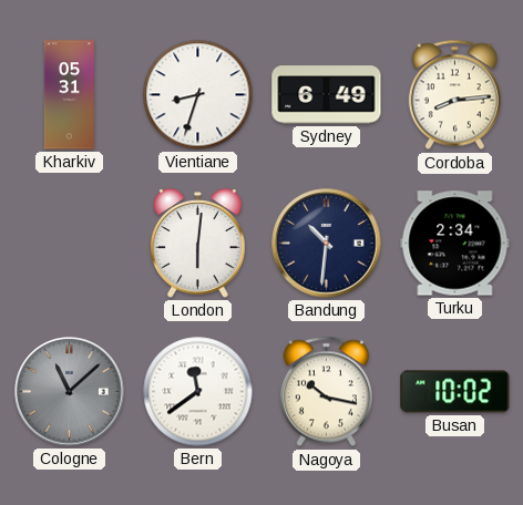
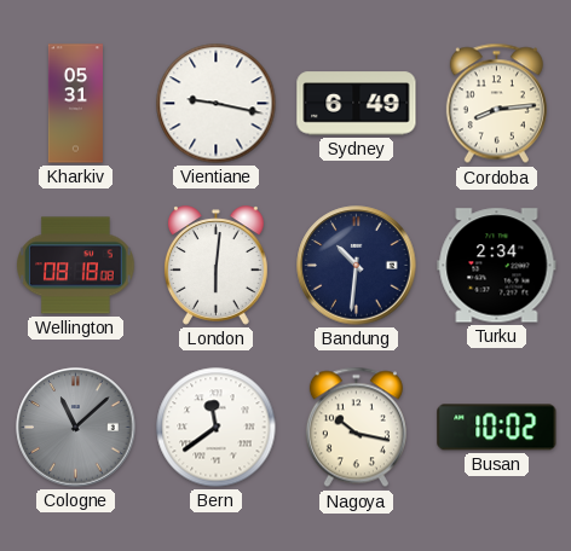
Vientiane: 8:33 -> 9:17 (217, 104)
Wellington: none -> 08:18 (76, 266)
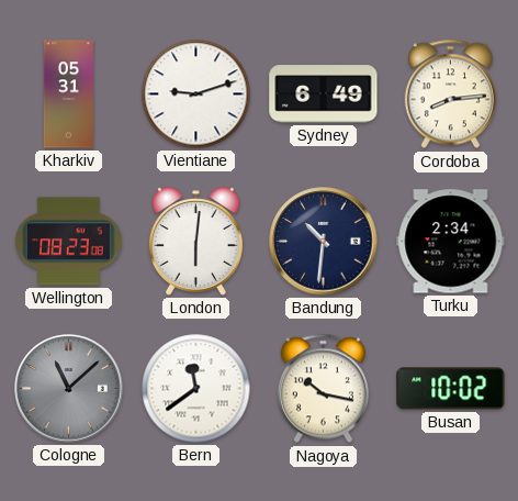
Vientiane: 9:17 -> 9:12 (196, 94)
Wellington: 08:18 -> 08:23 (69, 242)
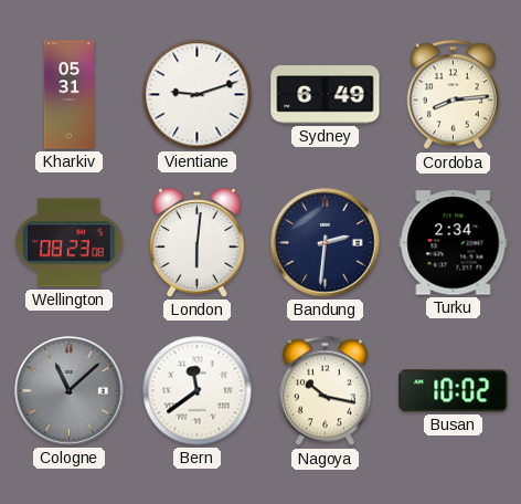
Bandung: 10:31 -> 2:31 (326, 243)
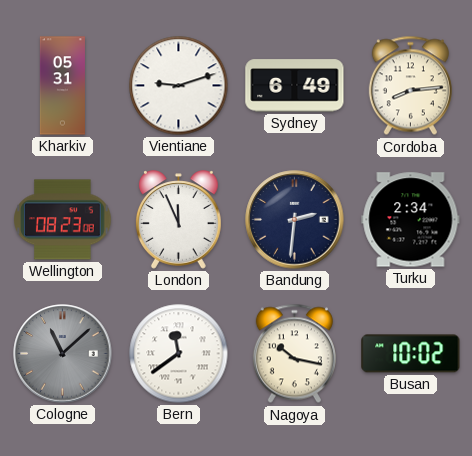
London: 6:01 -> 11:56 (179, 220)
